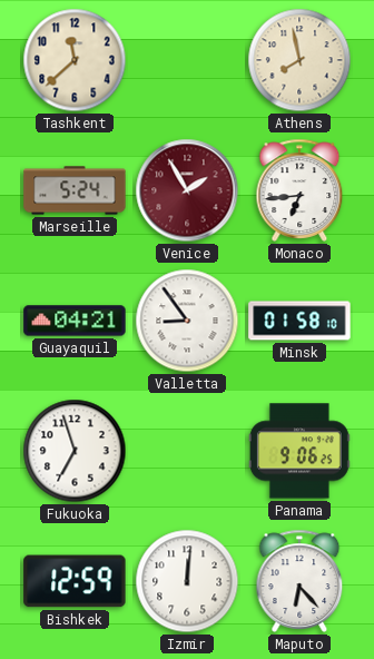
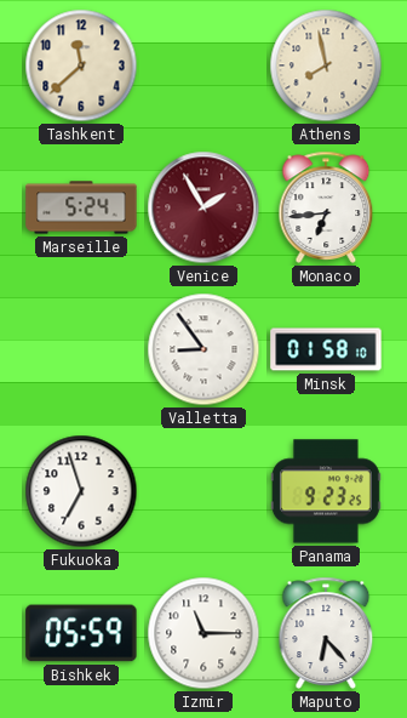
Guayaquil: 04:21 -> none (75, 321)
Panama: 9:06 -> 9:23 (326, 491)
Bishkek: 12:59 -> 05:59 (81, 633)
Izmir: 12:01 -> 11:15 (203, 633)
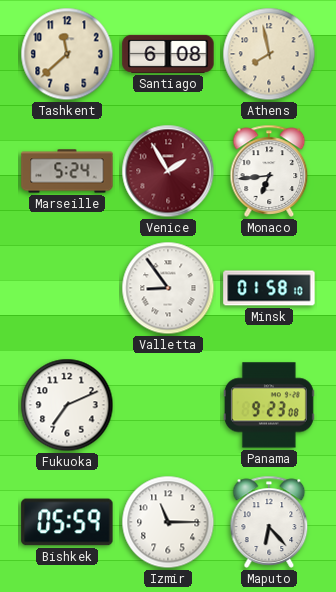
Santiago: none -> 6:08 (168, 54)
Fukuoka: 6:57 -> 7:11 (67, 405)
Panama: 9:23:25 -> 9:23:08 (269, 405)
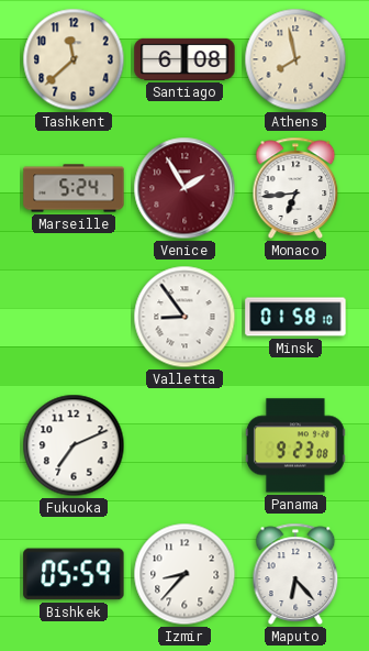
Izmir: 11:15 -> 8:37 (185, 574)
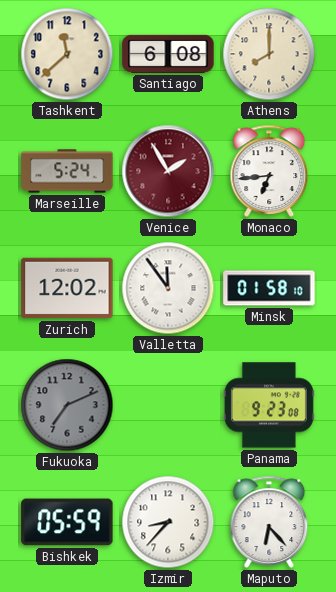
Athens: 7:58 -> 8:00 (269, 54)
Zurich: none -> 12:02 (67, 288)
Valletta: 8:54 -> 11:54 (168, 288)
Fukuoka dial: white -> grey (67, 405)
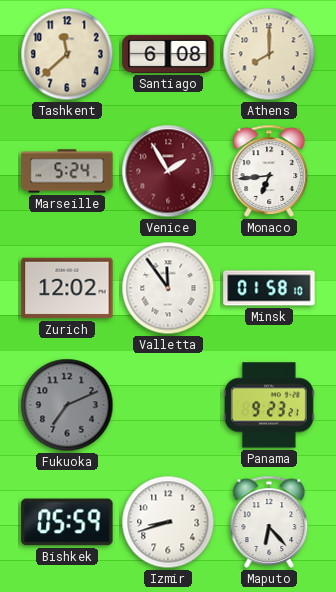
Panama: 9:23:08 -> 9:23:21 (269, 405)
Izmir: 8:37 -> 8:42 (168, 522)
